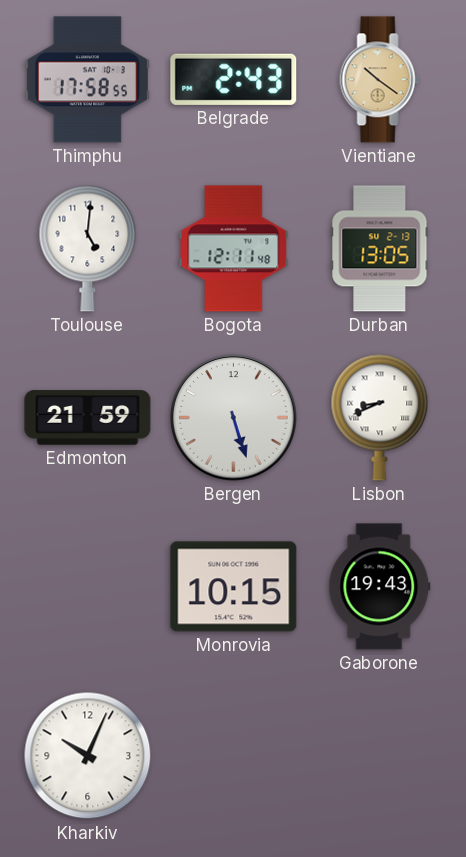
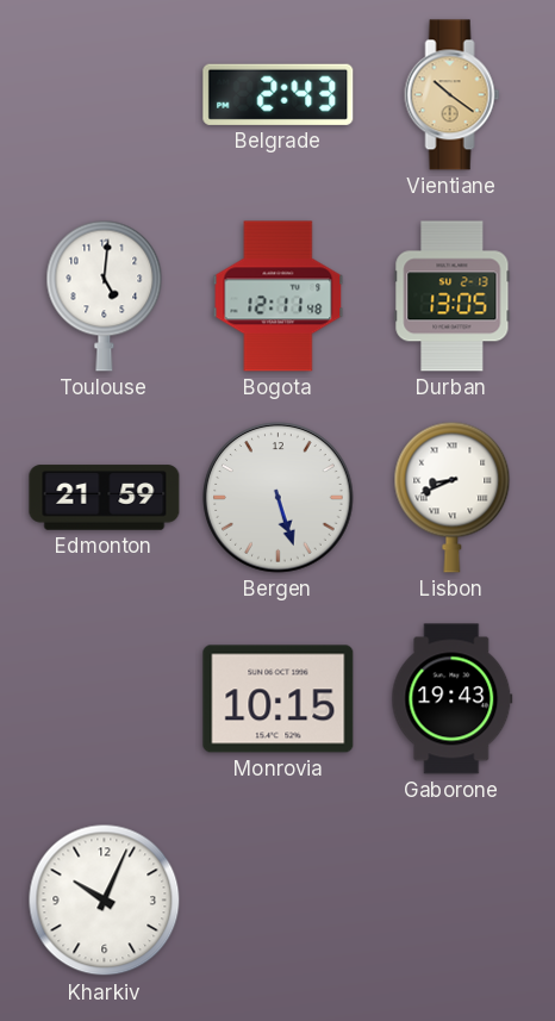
Thimphu: 17:58 -> none (87, 80)
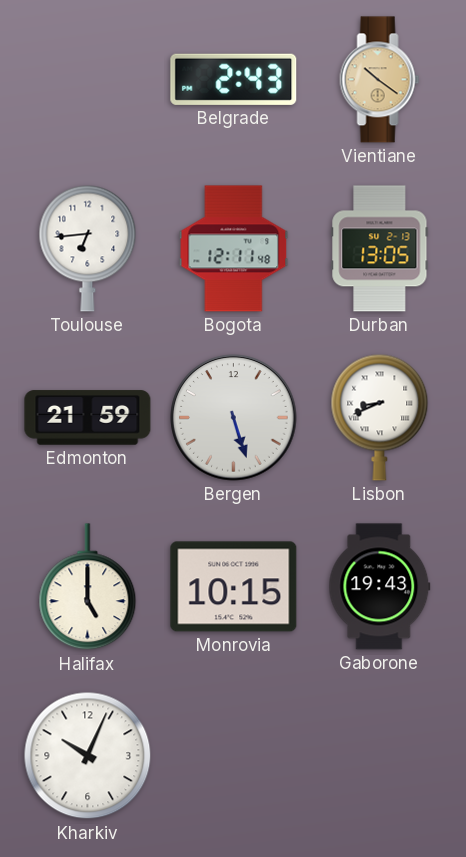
Toulouse: 5:01 -> 6:44 (88, 248)
Halifax: none -> 5:00 (88, 587)
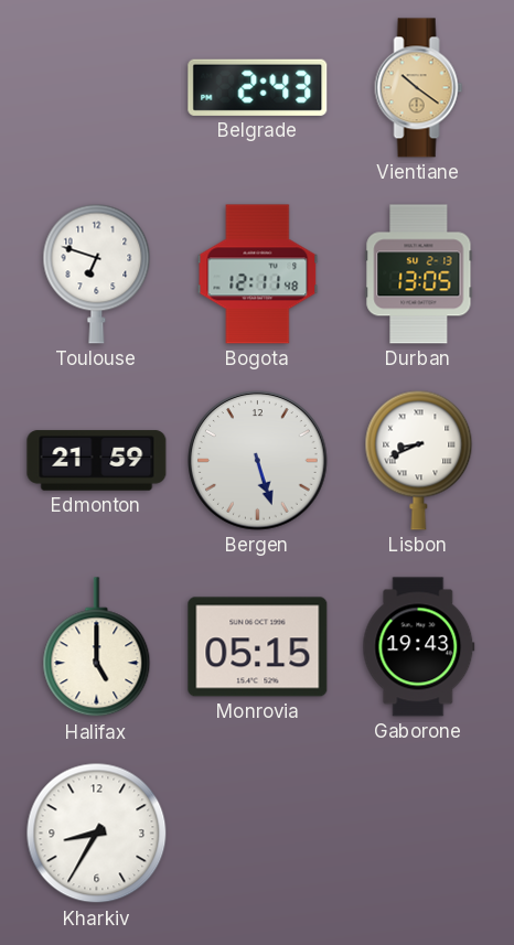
Toulouse: 6:44 -> 6:48 (97, 273)
Monrovia: 10:15 -> 05:15 (258, 647)
Kharkiv: 10:04 -> 8:35 (97, 834)
